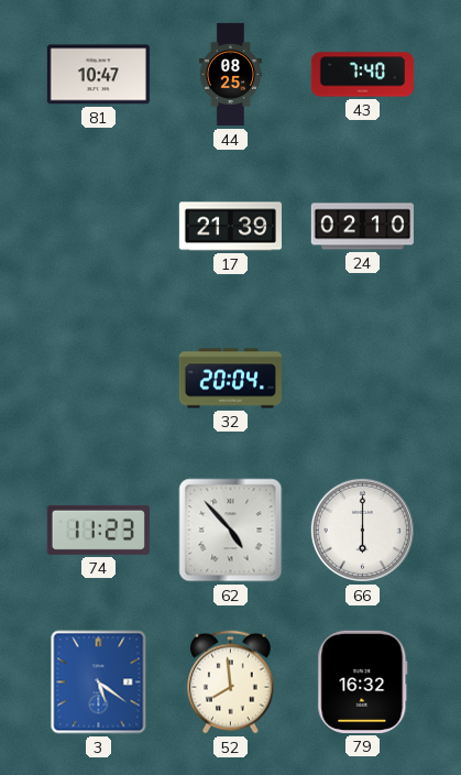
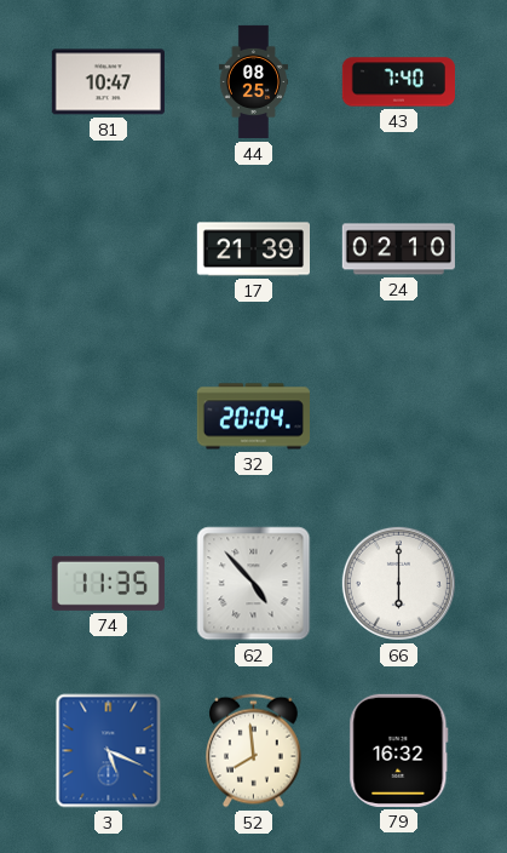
74: 11:23 -> 11:35 (108, 583)
3: 5:21 -> 5:19 (109, 751)
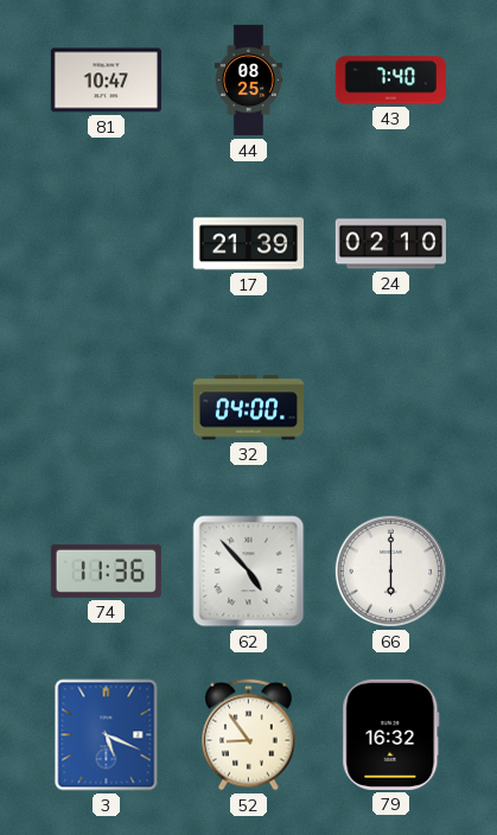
32: 20:04 -> 04:00 (248, 408)
74: 11:35 -> 11:36 (106, 571)
52: 7:59 -> 8:54 (249, 735)
